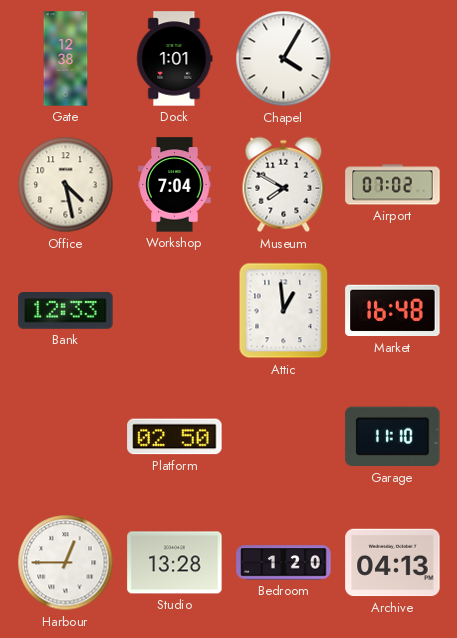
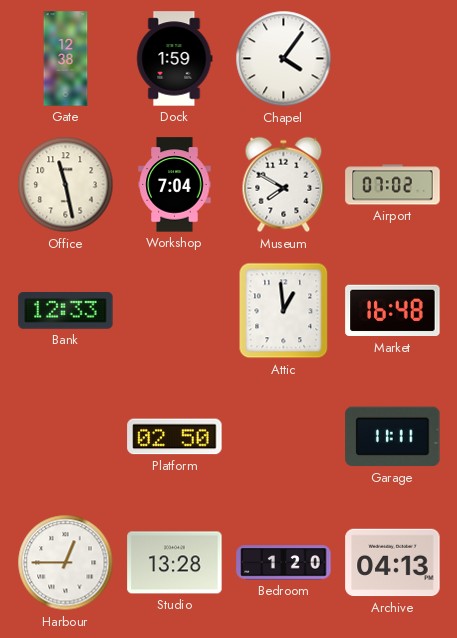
Dock: 1:01 -> 1:59 (175, 59)
Chapel: 4:05 -> 4:06 (284, 59)
Office: 4:28 -> 11:28 (66, 185)
Garage: 11:10 -> 11:11 (393, 437)
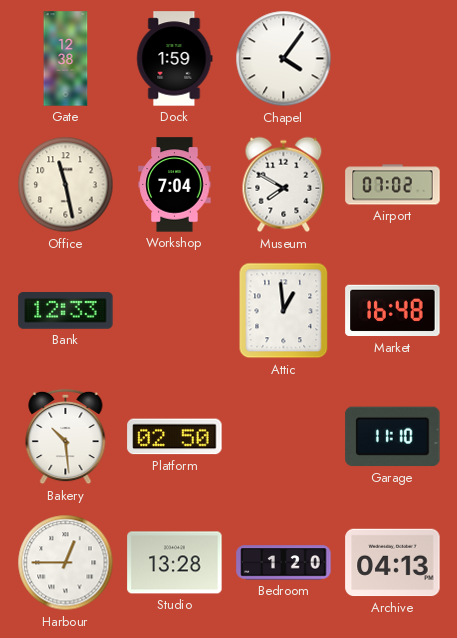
Bakery: none -> 10:29 (66, 437)
Garage: 11:11 -> 11:10 (393, 437)
